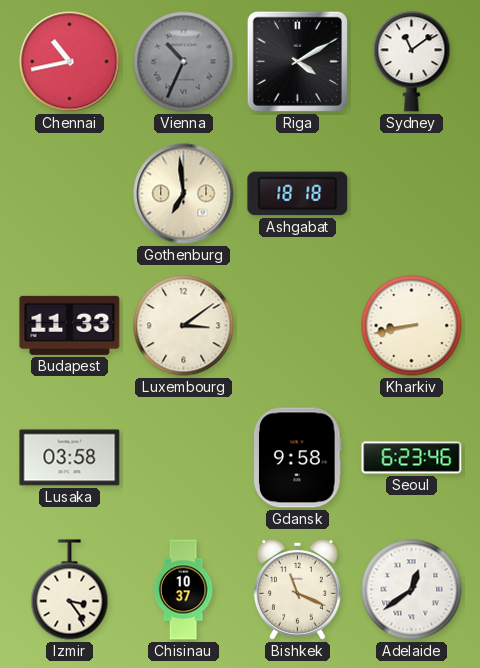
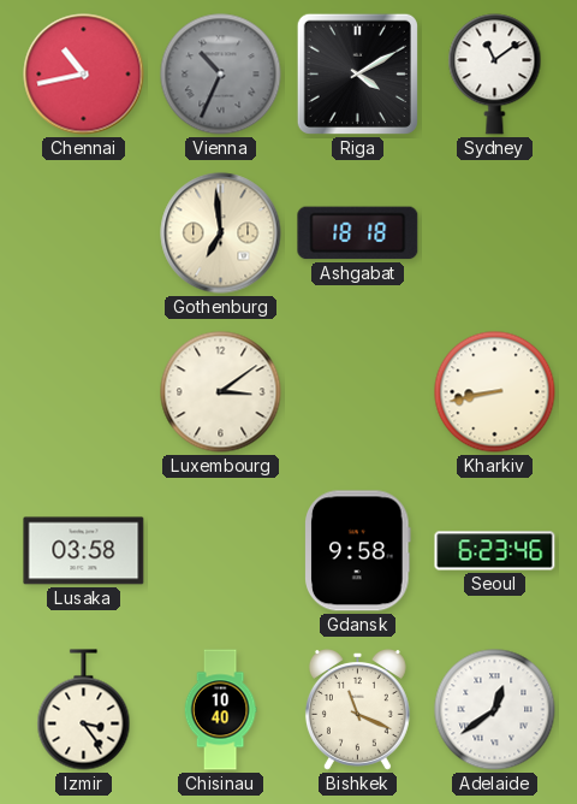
Budapest: 11:33 -> none (70, 325)
Chisinau: 10:37 -> 10:40 (220, 710)
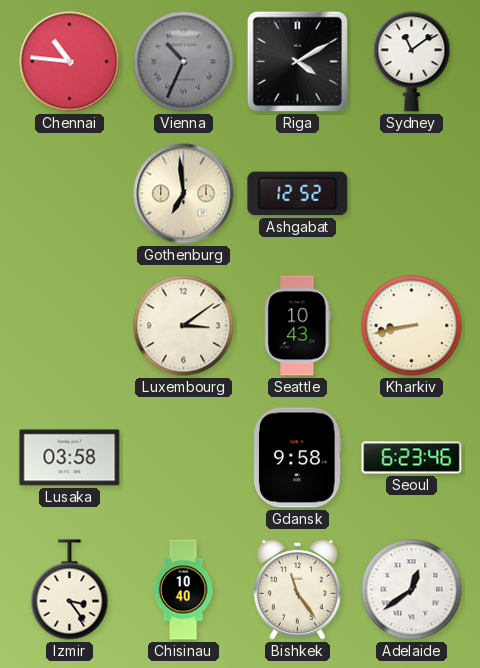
Chennai: 10:43 -> 10:46 (70, 62)
Ashgabat: 18:18 -> 12:52 (298, 194)
Seattle: none -> 10:43 (298, 326)
Bishkek: 11:19 -> 11:24 (297, 590)
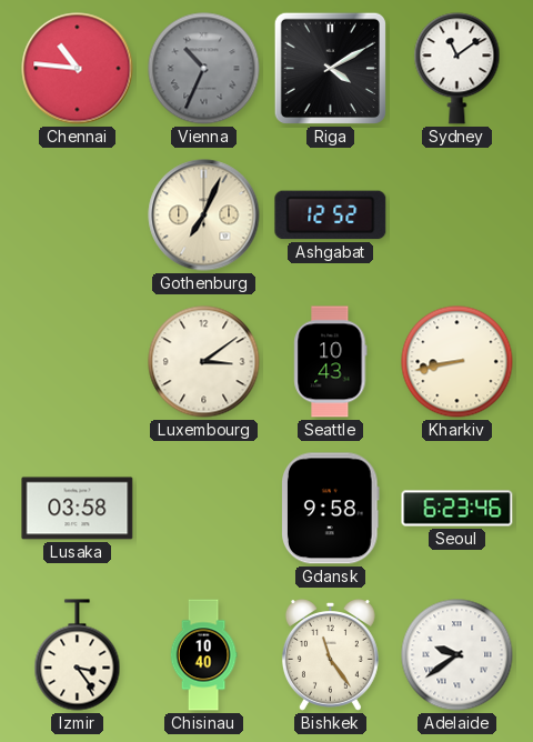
Gothenburg: 6:59 -> 7:04 (204, 215)
Adelaide: 12:39 -> 9:39 (457, 655)
